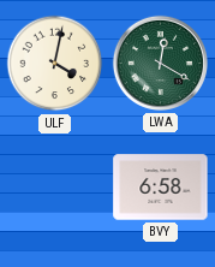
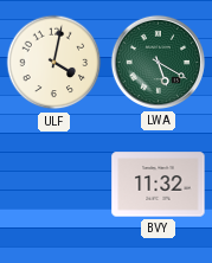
LWA: 12:20 -> 5:20 (158, 62)
BVY: 6:58 -> 11:32 (159, 185)
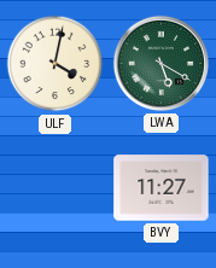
BVY: 11:32 -> 11:27 (162, 188)
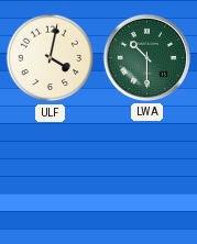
LWA: 5:20 -> 10:30 (146, 57)
BVY: 11:27 -> none (162, 188)
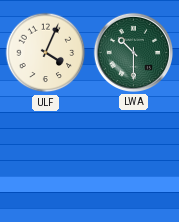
ULF: 4:02 -> 4:04 (46, 53)
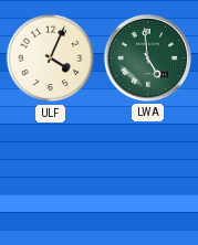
LWA: 10:30 -> 4:59 (147, 57)
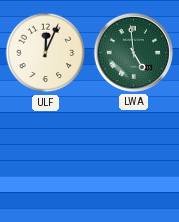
ULF: 4:04 -> 12:04 (46, 53)
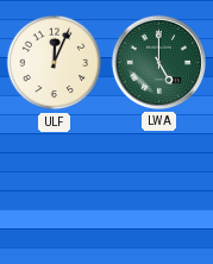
LWA: 4:59 -> 5:00 (158, 62)
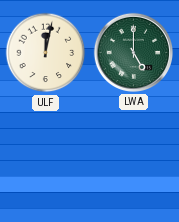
ULF: 12:04 -> 12:02 (46, 53)
